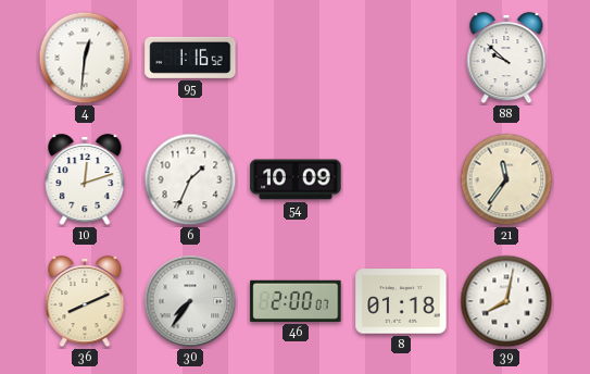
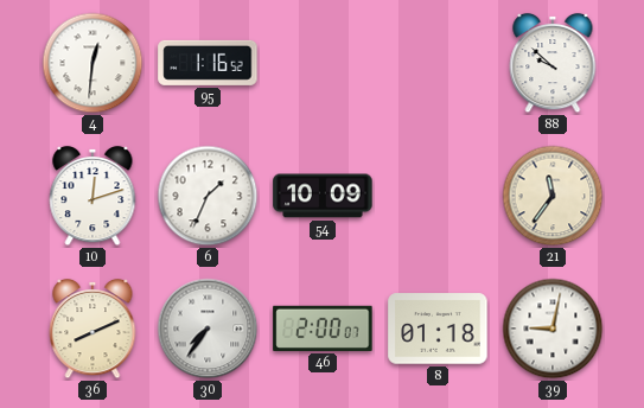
39: 8:02 -> 9:02 (553, 329)
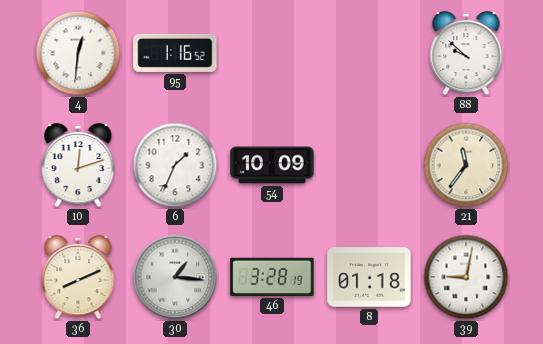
30: 7:36 -> 1:16 (175, 277)
46: 2:00 -> 3:28 (272, 277)
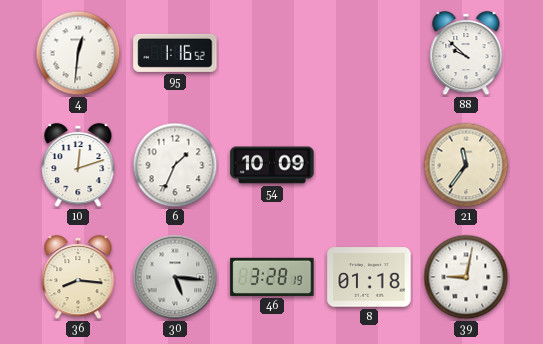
36: 8:11 -> 8:16 (78, 277)
30: 1:16 -> 5:16 (175, 277)
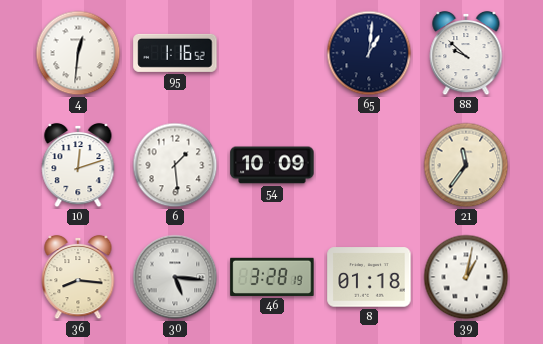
65: none -> 1:01 (369, 53)
6: 1:34 -> 1:29 (175, 165)
39: 9:02 -> 1:02 (466, 277)
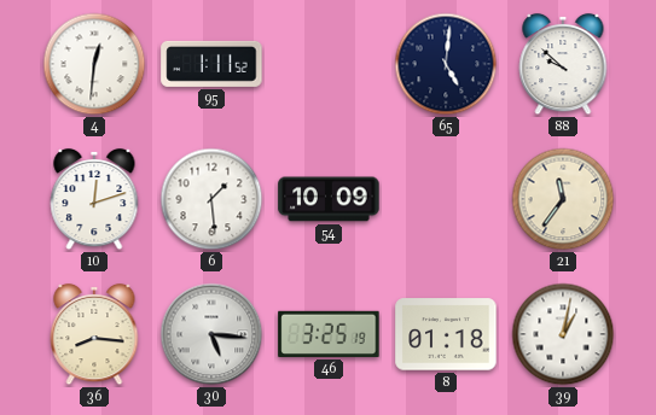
95: 1:16 -> 1:11 (211, 64)
65: 1:01 -> 5:01 (446, 64)
46: 3:28 -> 3:25 (329, 334)
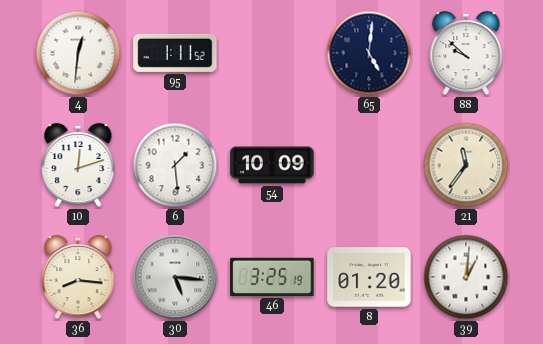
8: 01:18 -> 01:20 (369, 277)
39: 1:02 -> 1:01 (466, 277)
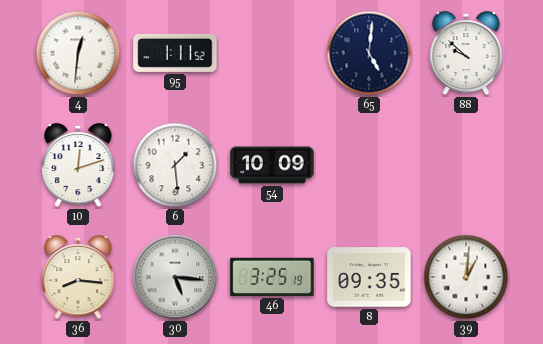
21: 11:36 -> none (466, 165)
8: 01:20 -> 09:35 (369, 277)
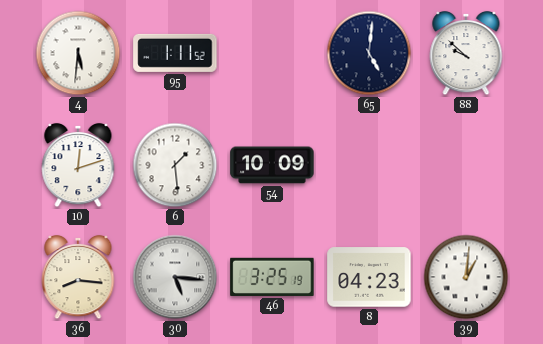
4: 12:31 -> 5:31 (78, 53)
8: 09:35 -> 04:23 (369, 277)
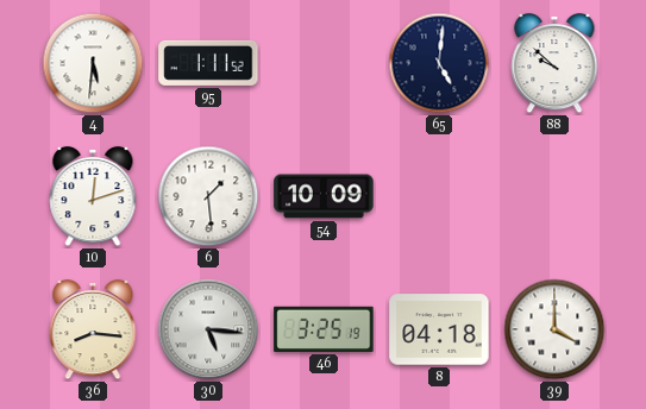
8: 04:23 -> 04:18 (439, 329)
39: 1:01 -> 4:00 (554, 329)
